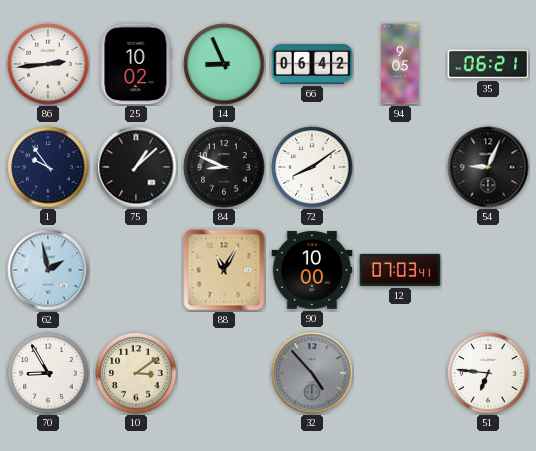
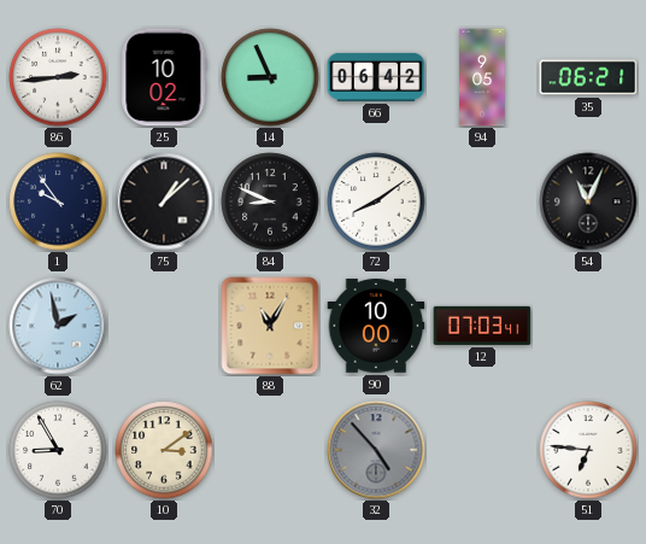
54: 9:04 -> 11:04 (588, 201)
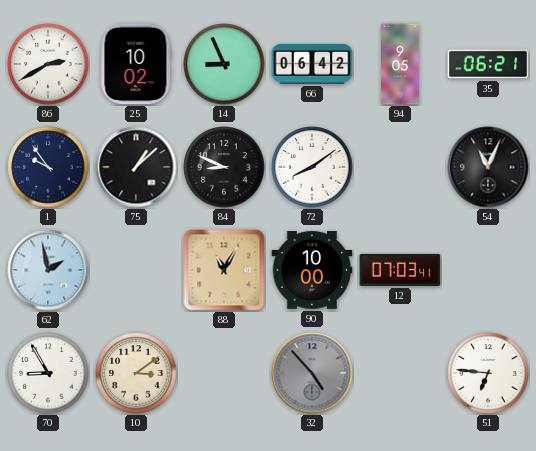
86: 2:44 -> 2:40 (48, 64)
